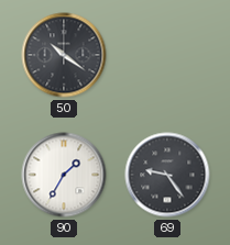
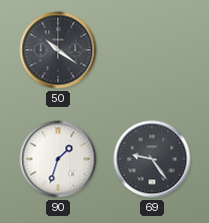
90: 1:35 -> 1:33 (58, 159)
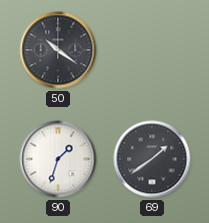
69: 9:24 -> 1:39 (152, 159)
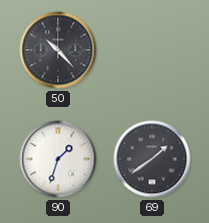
50: 10:21 -> 10:23 (58, 50)
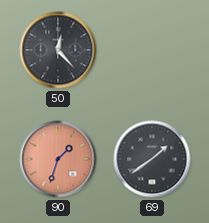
50: 10:23 -> 12:23 (58, 50)
90 dial: white -> salmon (58, 159)
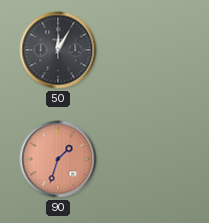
50: 12:23 -> 12:05 (58, 50)
69: 1:39 -> none (152, 159)
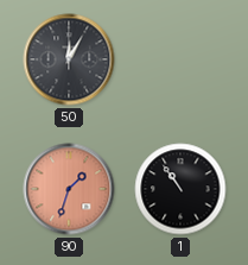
1: none -> 10:54 (180, 189)
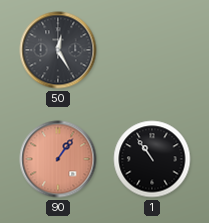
50: 12:05 -> 12:25 (58, 50)
90: 1:33 -> 1:06 (58, 159)
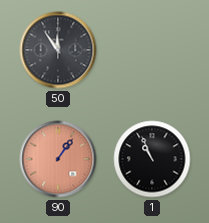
50: 12:25 -> 11:54 (58, 50)
1: 10:54 -> 10:56 (152, 159)
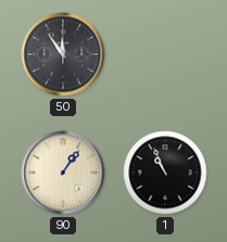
90 dial: salmon -> cream (63, 173)
